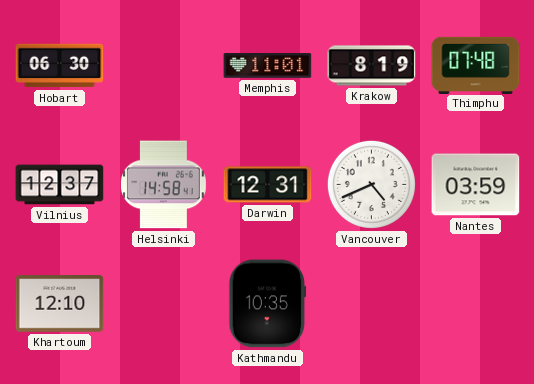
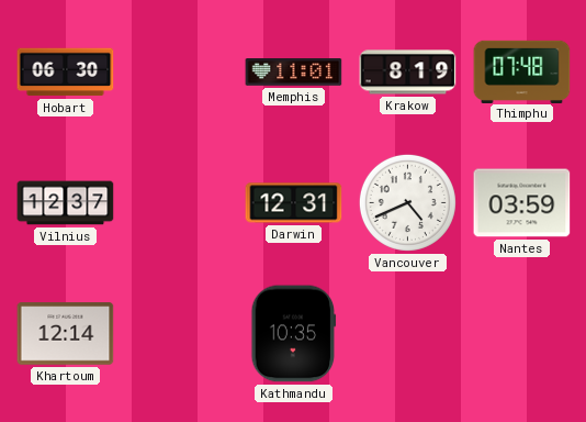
Helsinki: 14:58 -> none (163, 185)
Khartoum: 12:10 -> 12:14 (66, 334)
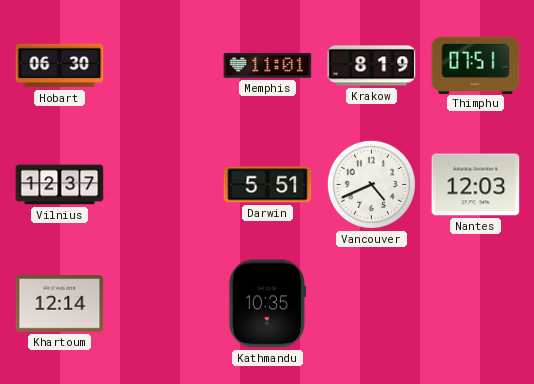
Thimphu: 07:48 -> 07:51 (476, 65)
Darwin: 12:31 -> 5:51 (268, 185)
Nantes: 03:59 -> 12:03 (476, 185)
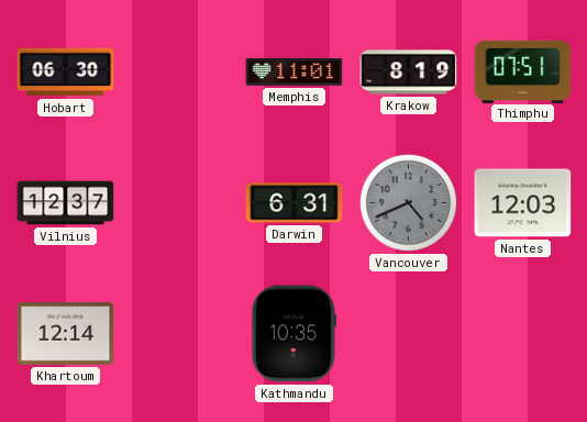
Darwin: 5:51 -> 6:31 (295, 203)
Vancouver dial: white -> grey (408, 202)
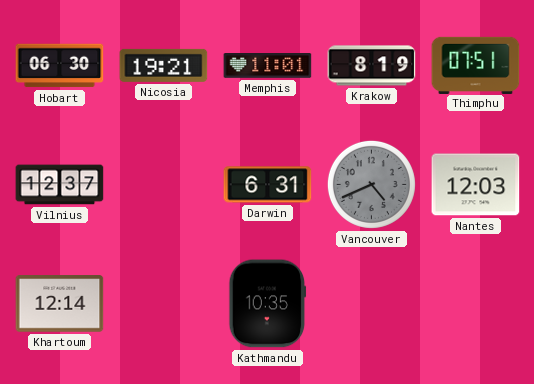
Nicosia: none -> 19:21 (164, 65)
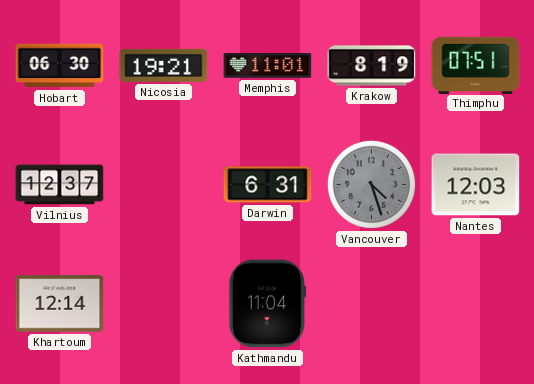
Vancouver: 4:41 -> 4:27 (371, 184)
Kathmandu: 10:35 -> 11:04 (268, 304)
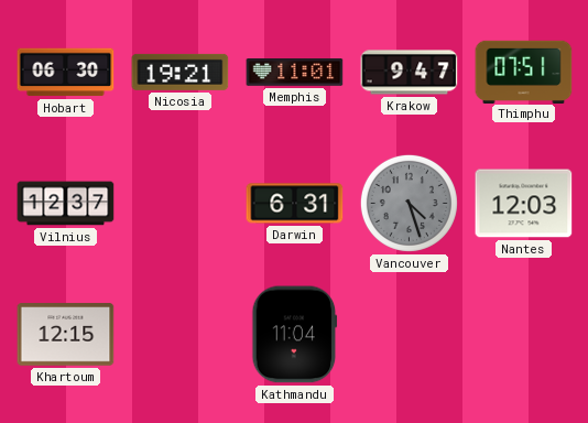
Krakow: 8:19 -> 9:47 (410, 73)
Khartoum: 12:14 -> 12:15 (66, 335)
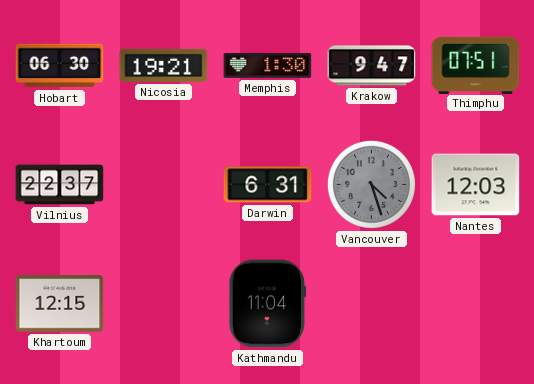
Memphis: 11:01 -> 1:30 (268, 66)
Vilnius: 12:37 -> 22:37 (60, 185)
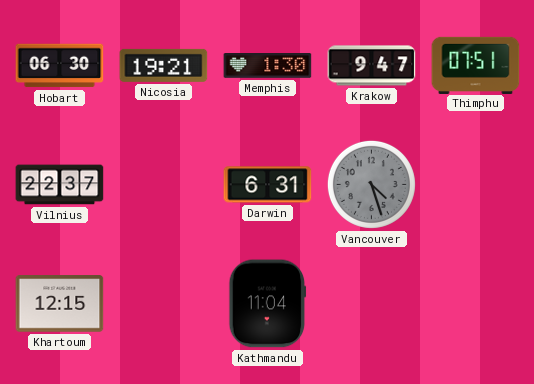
Nantes: 12:03 -> none (476, 185)
